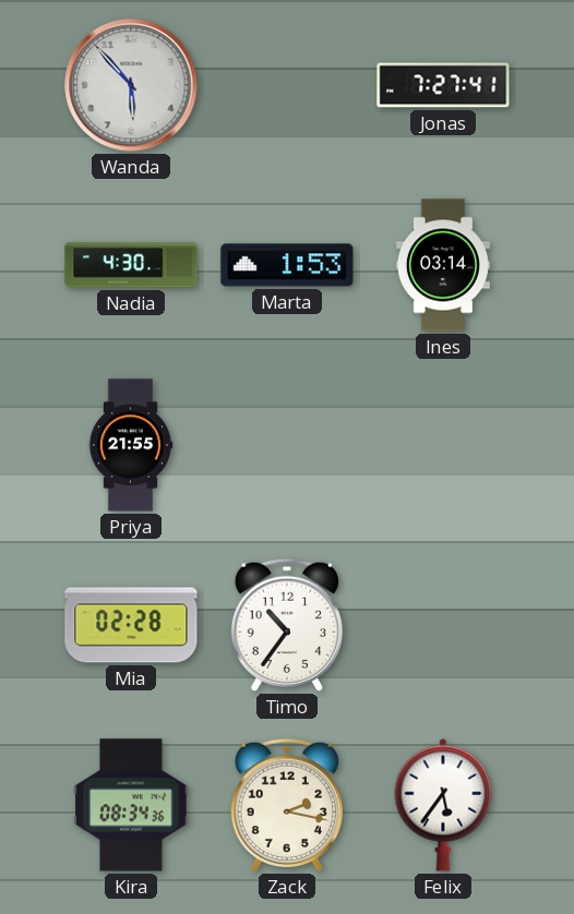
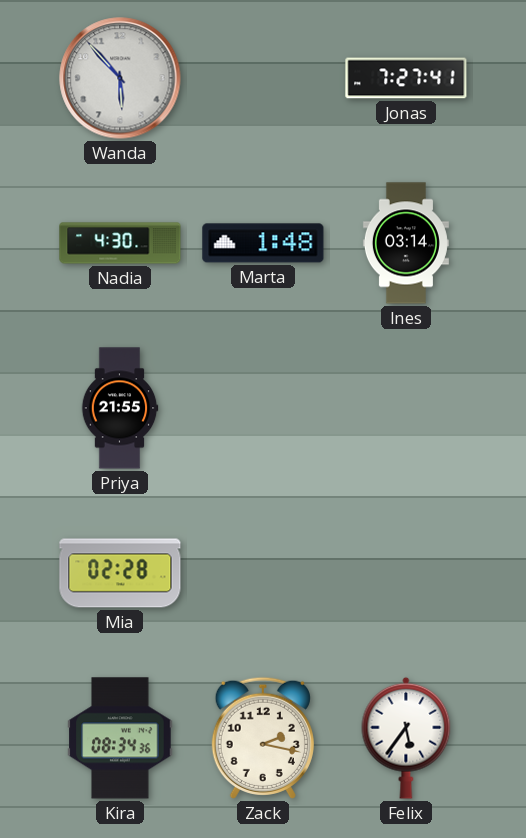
Marta: 1:53 -> 1:48 (263, 243)
Timo: 10:36 -> none (287, 625)
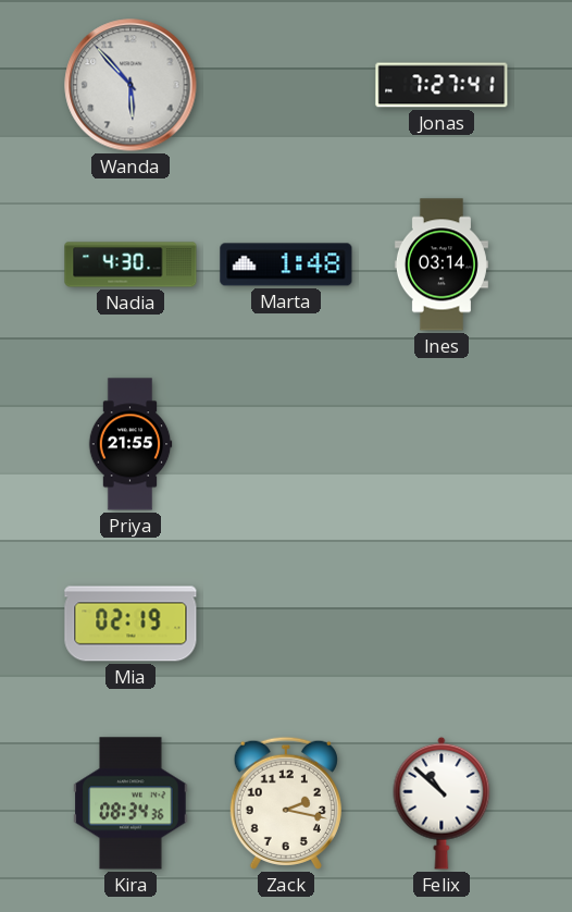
Mia: 02:28 -> 02:19 (130, 624)
Felix: 5:36 -> 10:52 (442, 803)
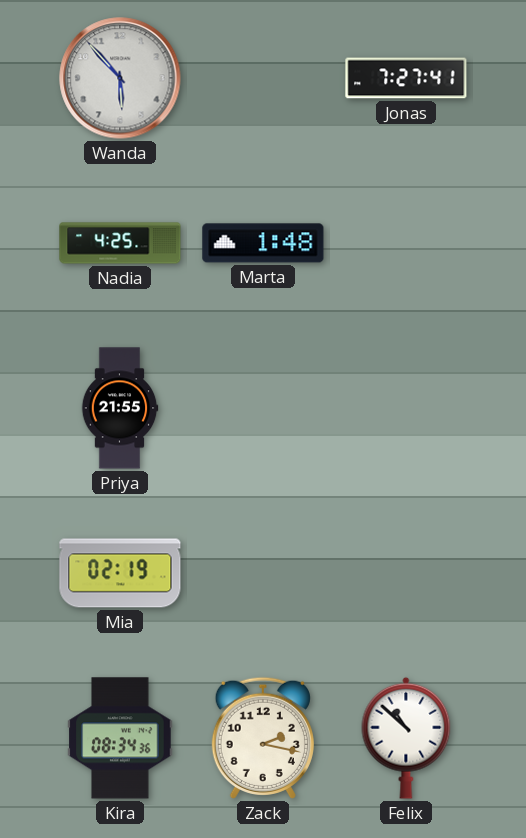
Nadia: 4:30 -> 4:25 (120, 243)
Ines: 03:14 -> none (442, 264)
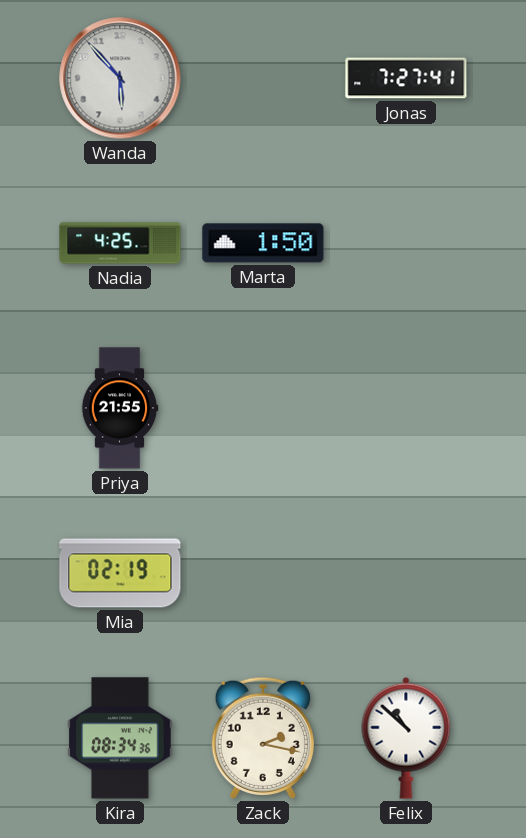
Marta: 1:48 -> 1:50 (263, 243)
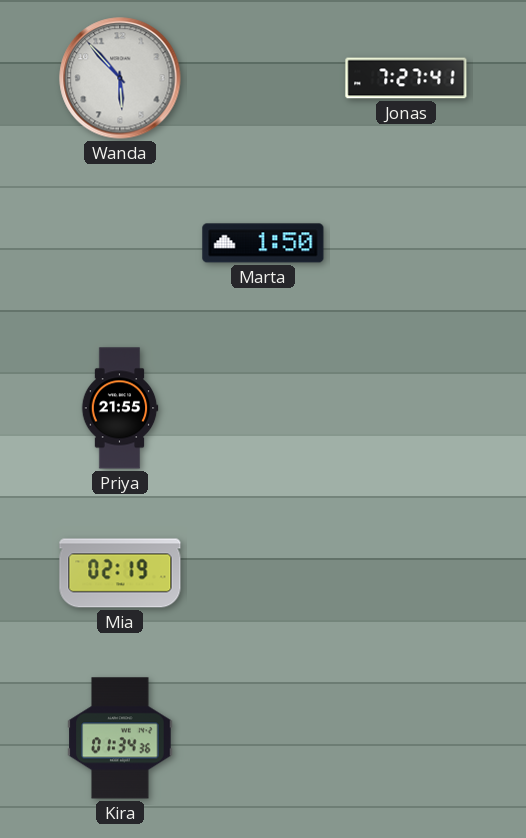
Nadia: 4:25 -> none (120, 243)
Kira: 08:34 -> 01:34 (120, 738)
Zack: 2:17 -> none (263, 738)
Felix: 10:52 -> none (406, 738)
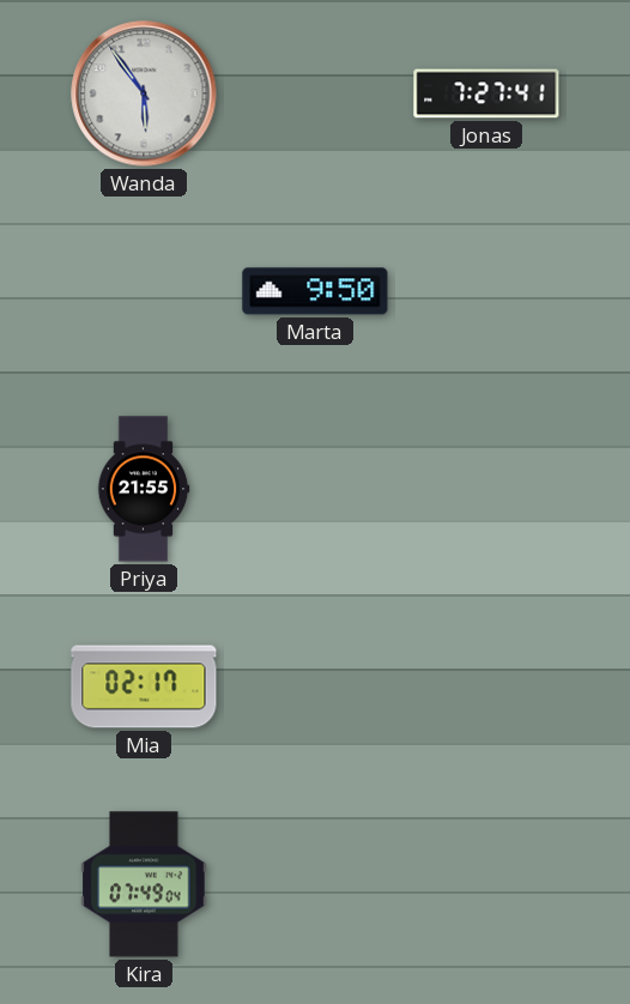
Wanda: 5:53 -> 5:54 (144, 93)
Marta: 1:50 -> 9:50 (315, 291)
Mia: 02:19 -> 02:17 (144, 687)
Kira: 01:34 -> 07:49 (144, 884)
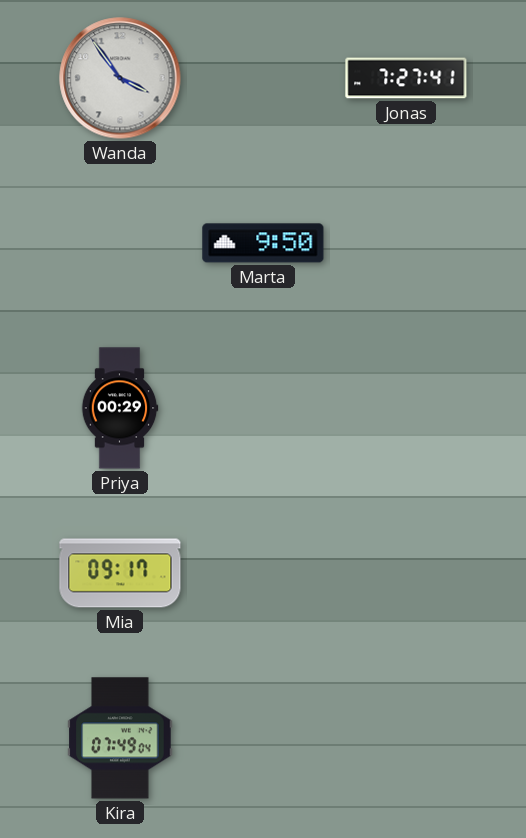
Wanda: 5:54 -> 3:54 (120, 78)
Priya: 21:55 -> 00:29 (120, 408)
Mia: 02:17 -> 09:17 (120, 573)
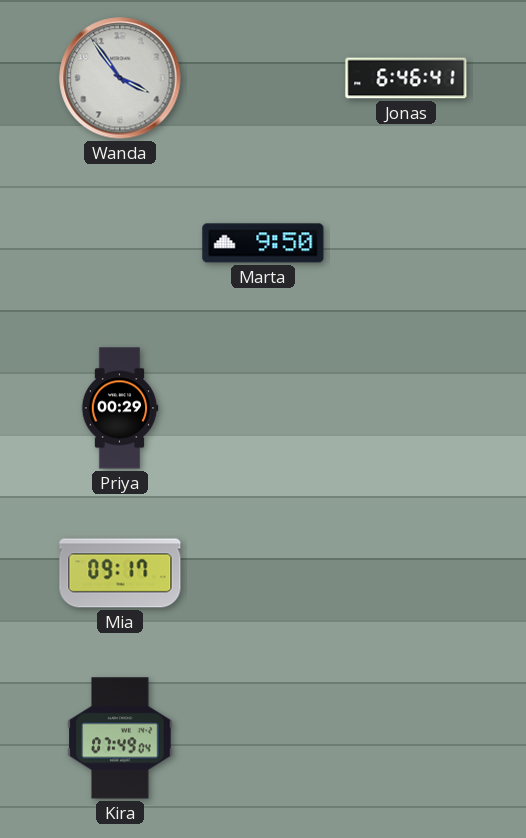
Jonas: 7:27 -> 6:46 (406, 78)
